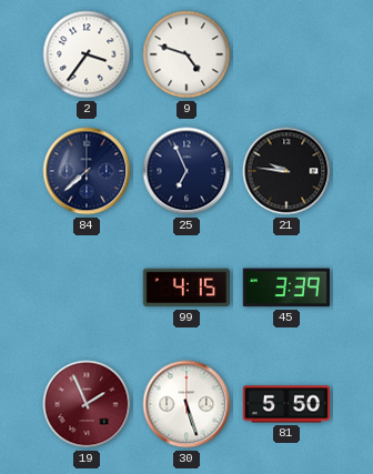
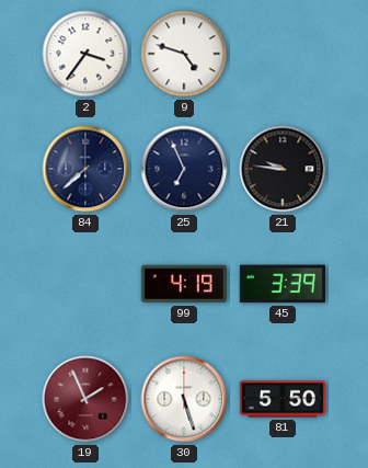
99: 4:15 -> 4:19 (184, 284)
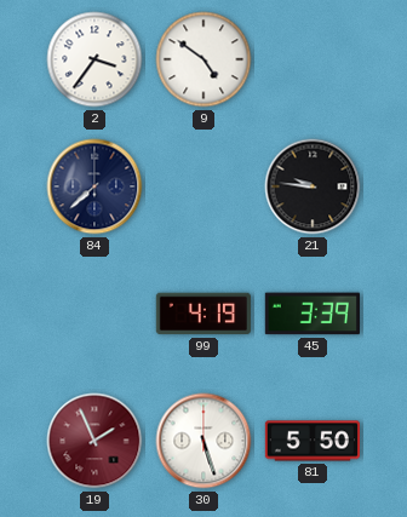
9: 4:48 -> 4:51 (203, 59)
25: 6:56 -> none (184, 169)
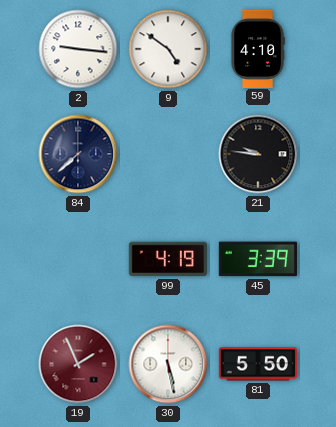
2: 3:36 -> 9:16 (78, 49)
59: none -> 4:10 (258, 48)
30: 5:27 -> 5:28 (168, 364)
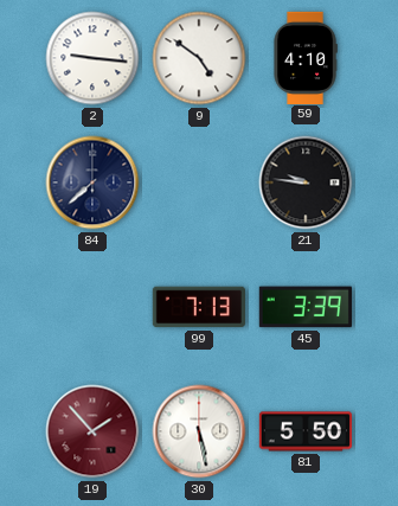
99: 4:19 -> 7:13 (199, 307)
19: 1:56 -> 1:53 (92, 431)
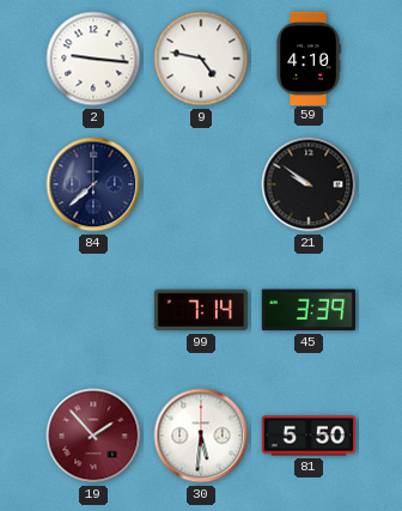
9: 4:51 -> 4:47 (201, 59)
21: 9:46 -> 9:51 (309, 184)
99: 7:13 -> 7:14 (201, 310)
30: 5:28 -> 5:31 (201, 436)
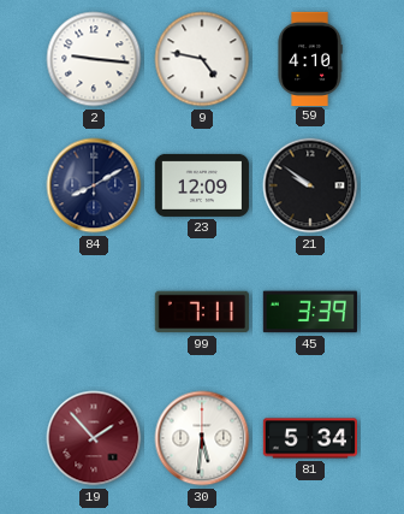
84: 7:38 -> 8:10 (94, 185)
23: none -> 12:09 (202, 185)
99: 7:14 -> 7:11 (202, 312)
81: 5:50 -> 5:34 (309, 438)
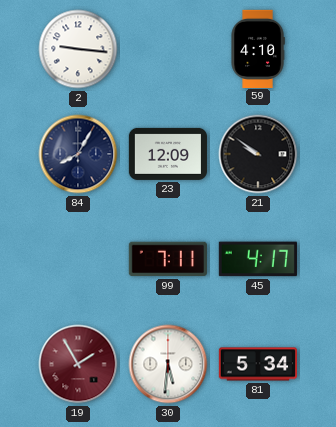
9: 4:47 -> none (202, 59)
84: 8:10 -> 8:05 (78, 154)
45: 3:39 -> 4:17 (258, 259)
19: 1:53 -> 1:55 (78, 364)
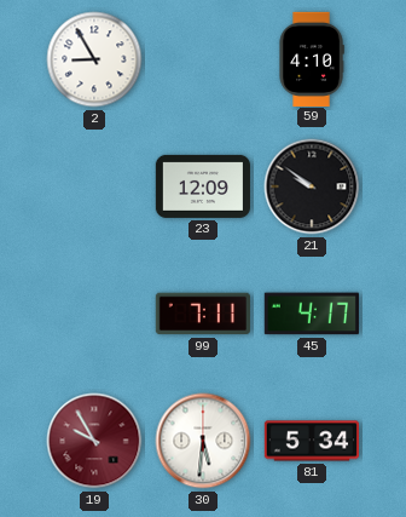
2: 9:16 -> 8:55 (94, 59)
84: 8:05 -> none (78, 154)
19: 1:55 -> 9:55 (94, 441)
